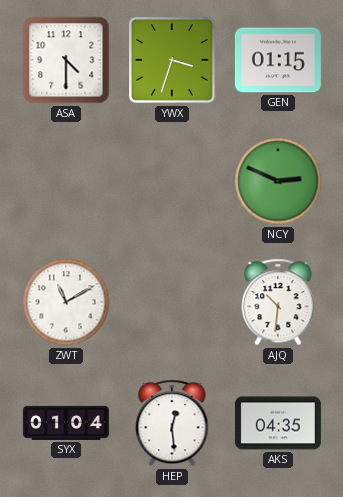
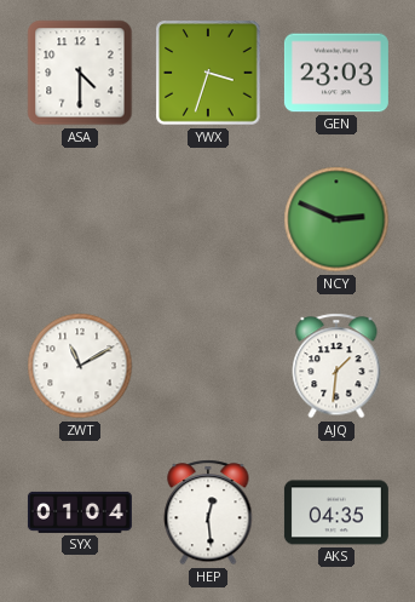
GEN: 01:15 -> 23:03 (336, 73)
AJQ: 10:31 -> 1:31 (336, 366)
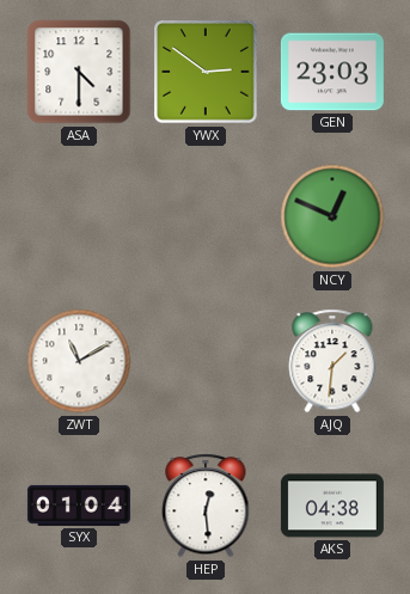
YWX: 3:33 -> 2:51 (206, 72)
NCY: 2:49 -> 12:49 (332, 216)
AKS: 04:35 -> 04:38 (332, 506)
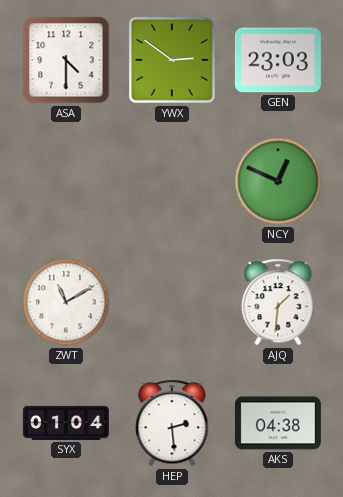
HEP: 12:29 -> 2:29 (172, 423)
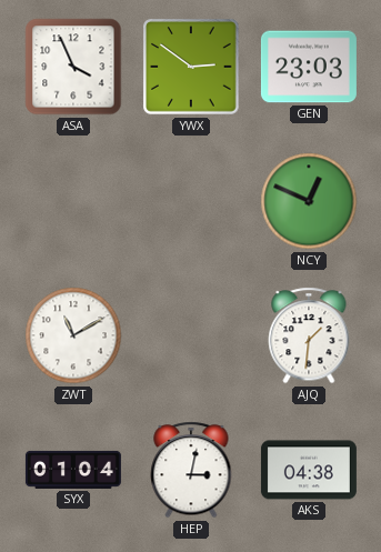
ASA: 4:30 -> 3:56 (73, 67)
HEP: 2:29 -> 3:02 (191, 470)
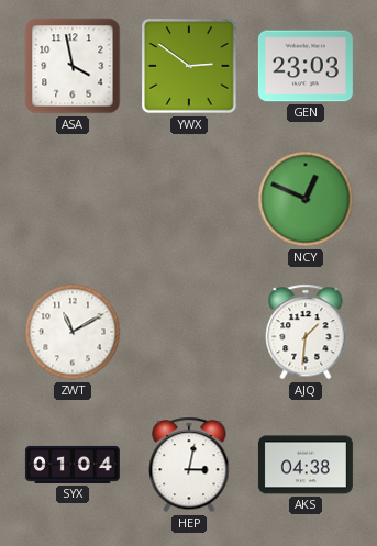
ASA: 3:56 -> 3:58 (73, 66)
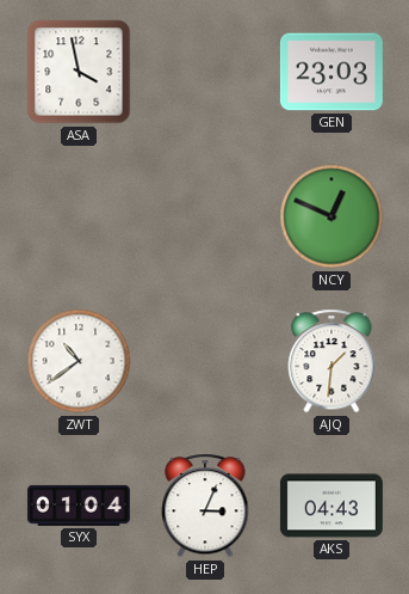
YWX: 2:51 -> none (189, 66)
ZWT: 11:10 -> 10:39 (79, 361)
HEP: 3:02 -> 3:04 (205, 506)
AKS: 04:38 -> 04:43 (331, 506)
